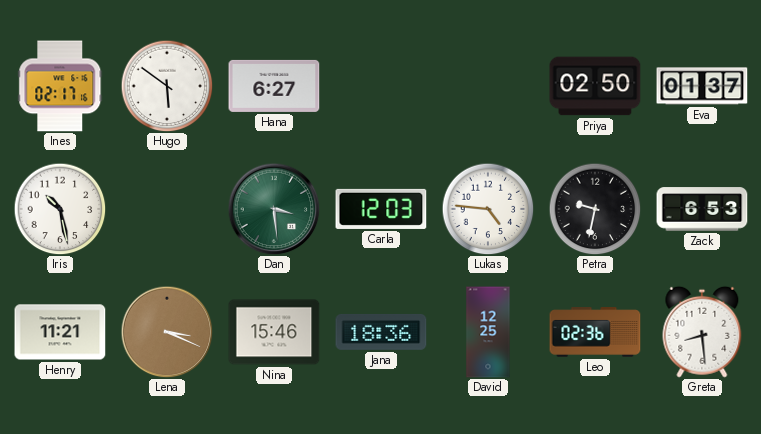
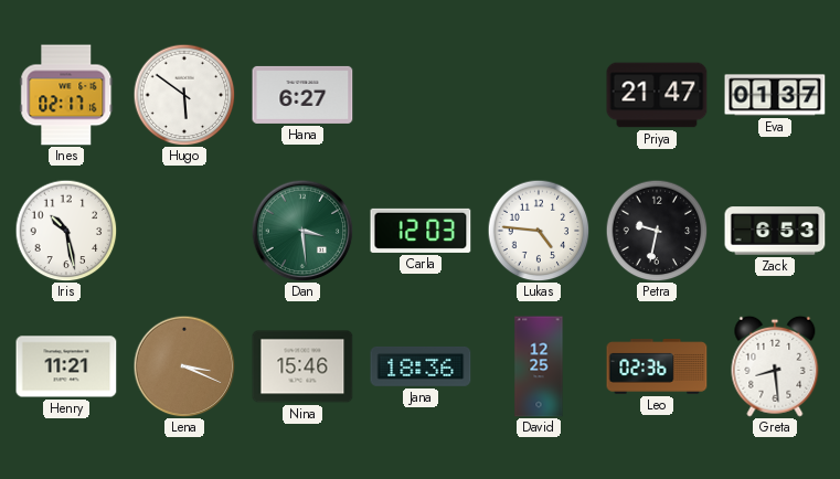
Priya: 02:50 -> 21:47 (657, 95)
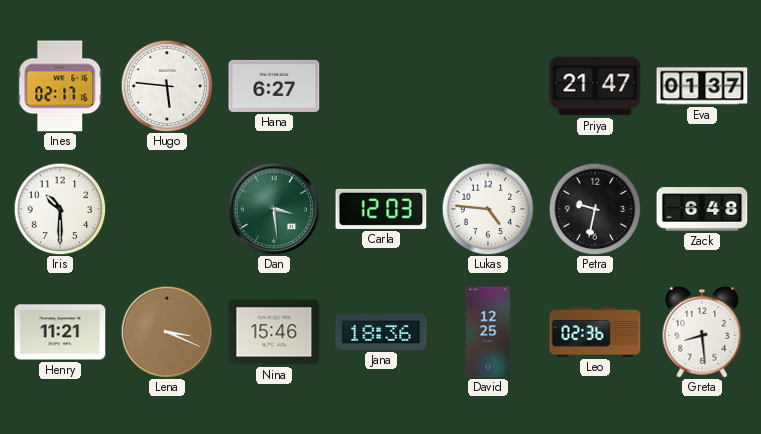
Hugo: 5:51 -> 5:46 (167, 86)
Iris: 10:28 -> 10:30 (60, 209)
Zack: 6:53 -> 6:48 (702, 209)
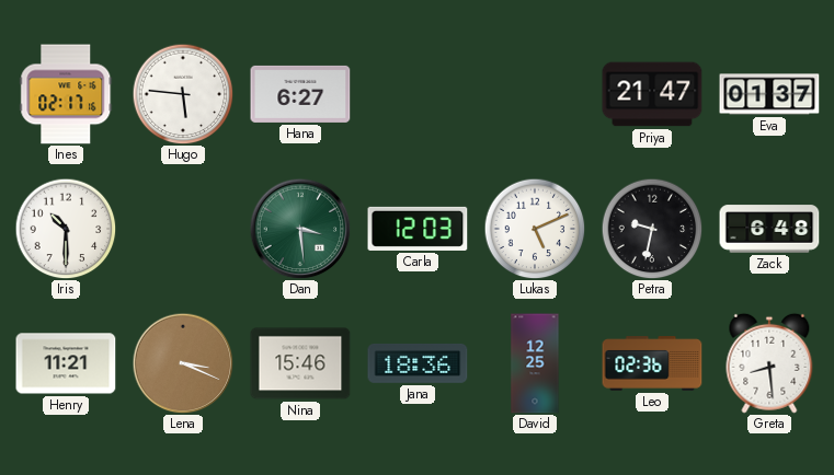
Lukas: 4:46 -> 5:11 (535, 229)
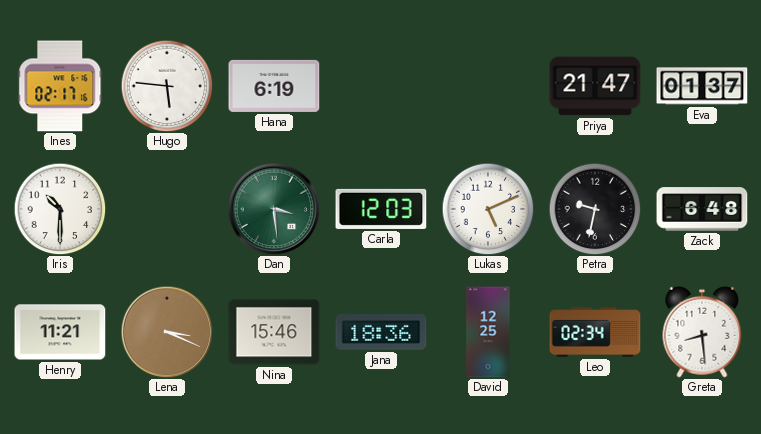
Hana: 6:27 -> 6:19 (274, 86)
Leo: 02:36 -> 02:34 (595, 332)
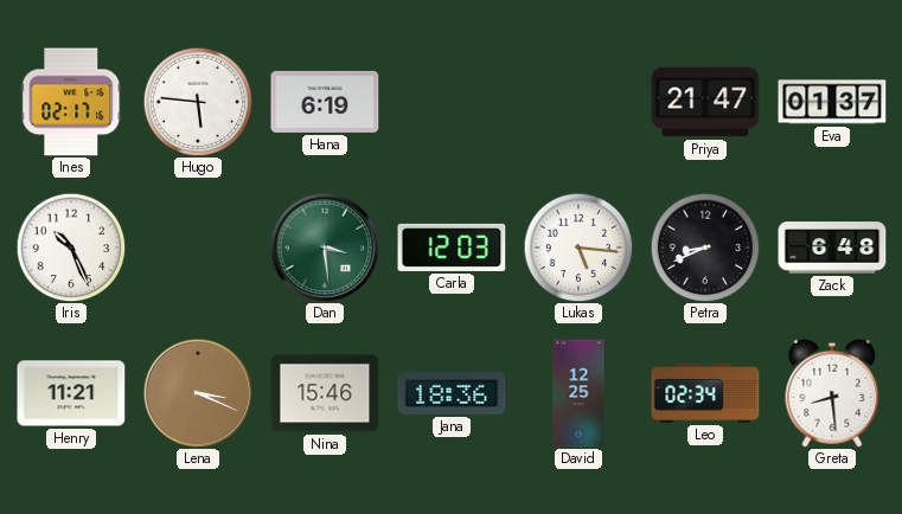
Iris: 10:30 -> 10:26 (71, 248)
Lukas: 5:11 -> 5:16 (578, 248)
Petra: 9:32 -> 8:41 (705, 248)
